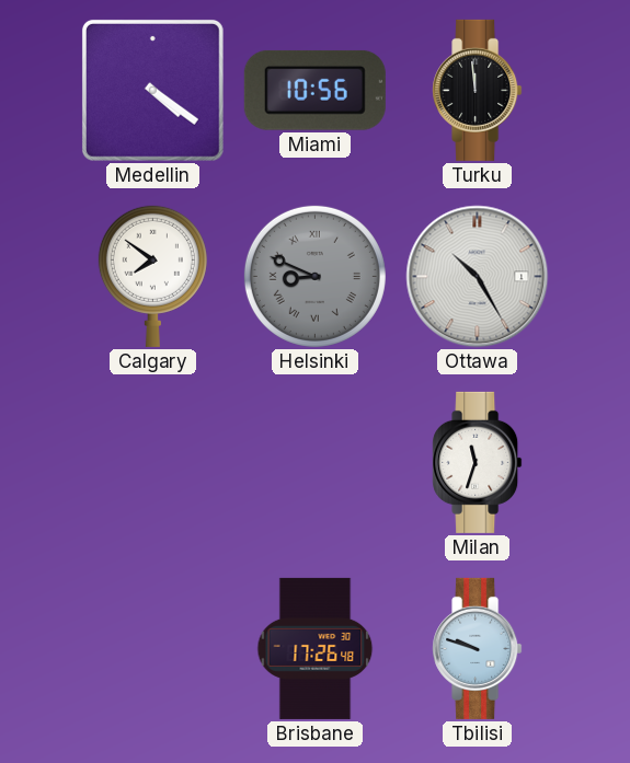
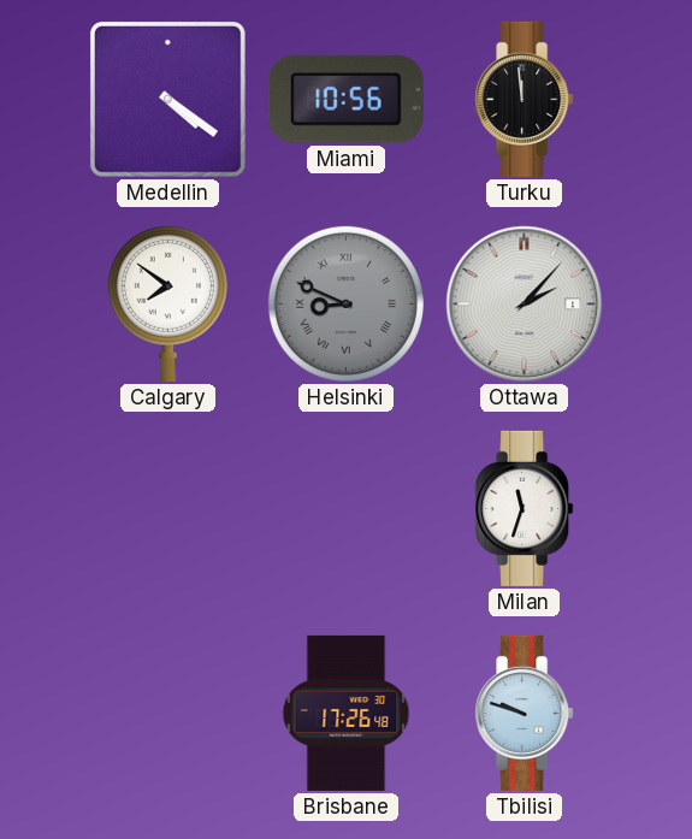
Ottawa: 10:25 -> 2:07 (525, 305)
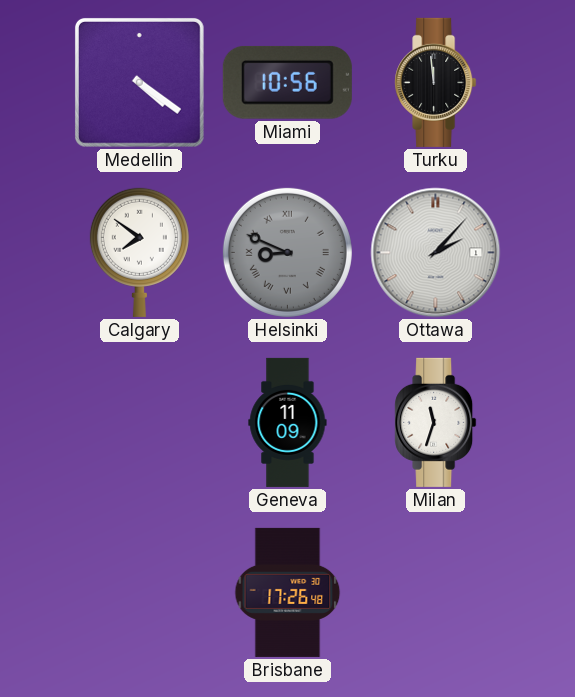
Geneva: none -> 11:09 (288, 422)
Tbilisi: 9:48 -> none (525, 713)
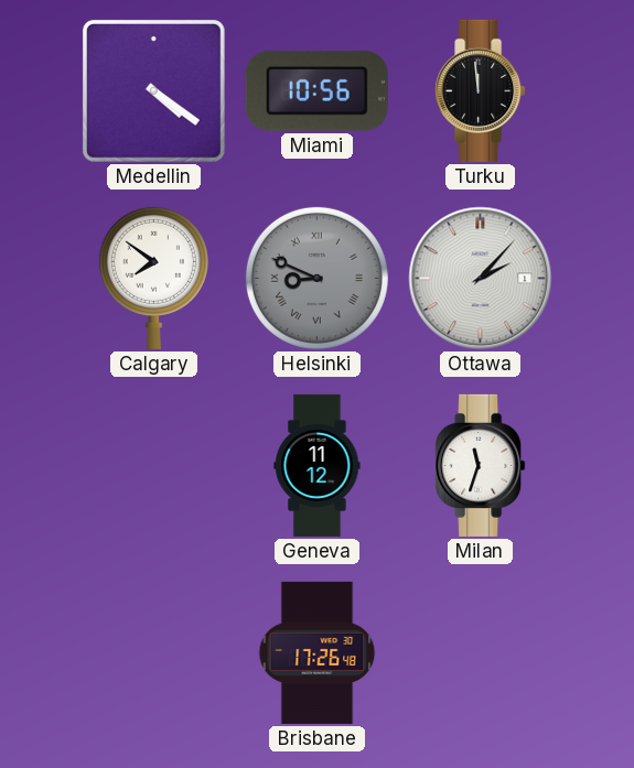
Geneva: 11:09 -> 11:12 (318, 465)
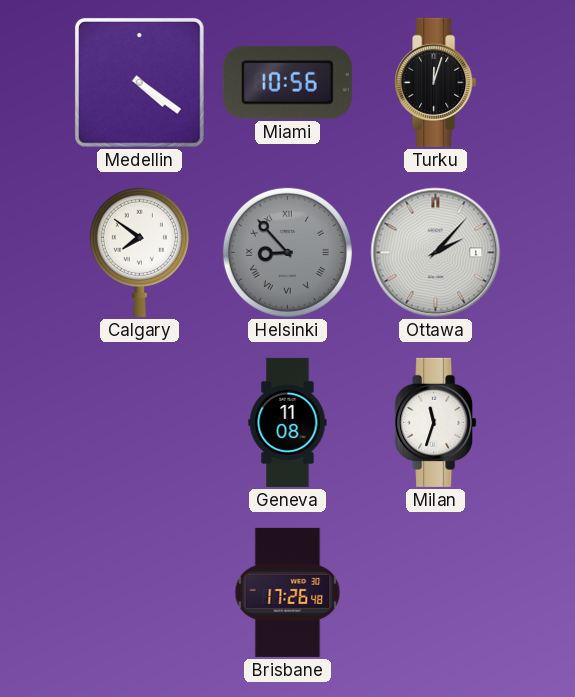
Turku: 11:59 -> 12:03 (436, 82)
Helsinki: 8:49 -> 8:53 (287, 252)
Geneva: 11:12 -> 11:08 (288, 422)
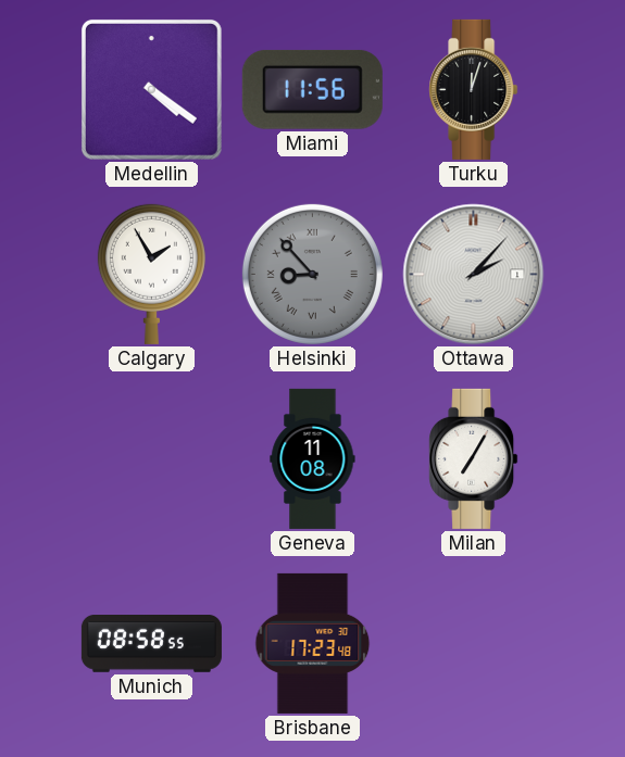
Miami: 10:56 -> 11:56 (312, 89)
Calgary: 7:51 -> 1:55 (151, 274)
Milan: 11:33 -> 7:05 (474, 458)
Munich: none -> 08:58 (151, 644)
Brisbane: 17:26 -> 17:23 (313, 643)
